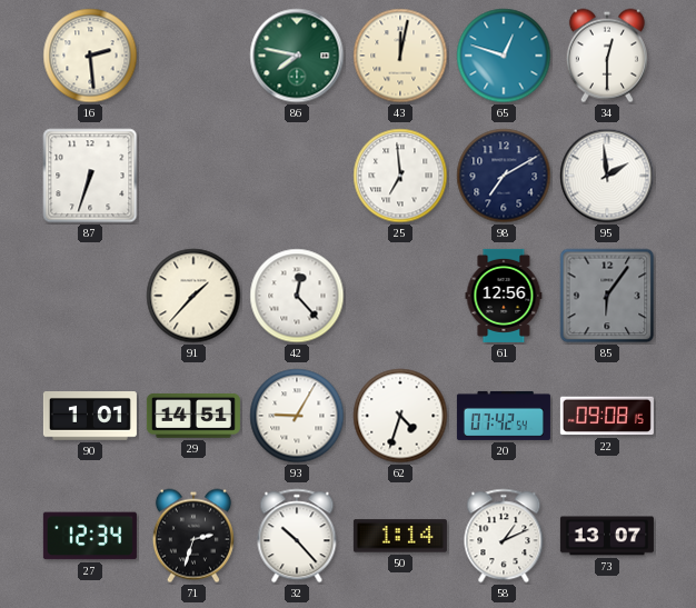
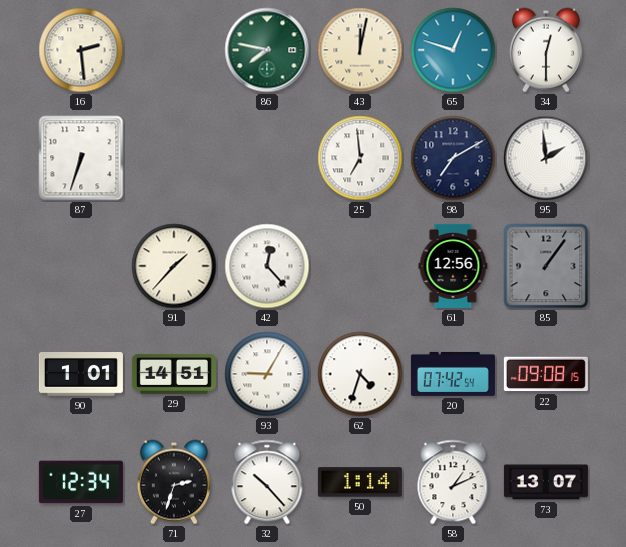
85: 6:06 -> 1:06 (546, 266)
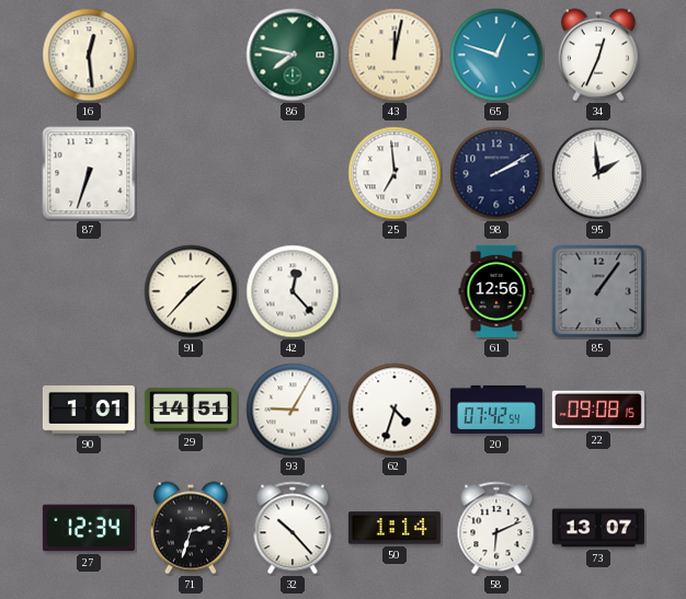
16: 2:29 -> 12:29 (89, 55)
34: 12:30 -> 12:34 (598, 55)
98: 7:10 -> 2:10 (496, 173)
58: 1:11 -> 6:11 (496, 528)
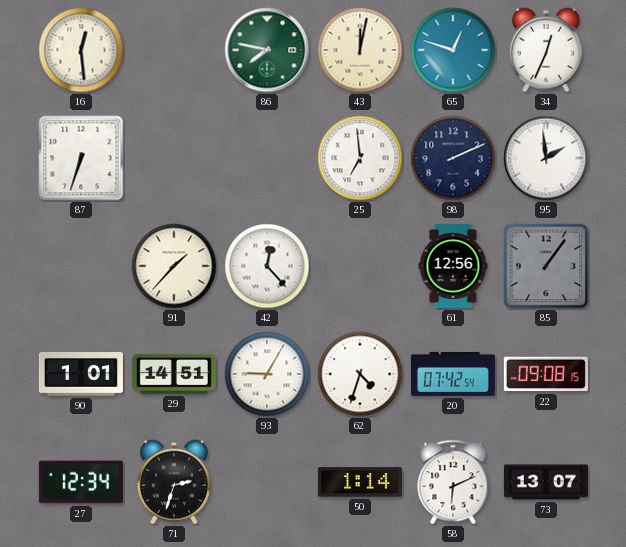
98: 2:10 -> 2:11 (453, 158)
32: 10:23 -> none (293, 528)
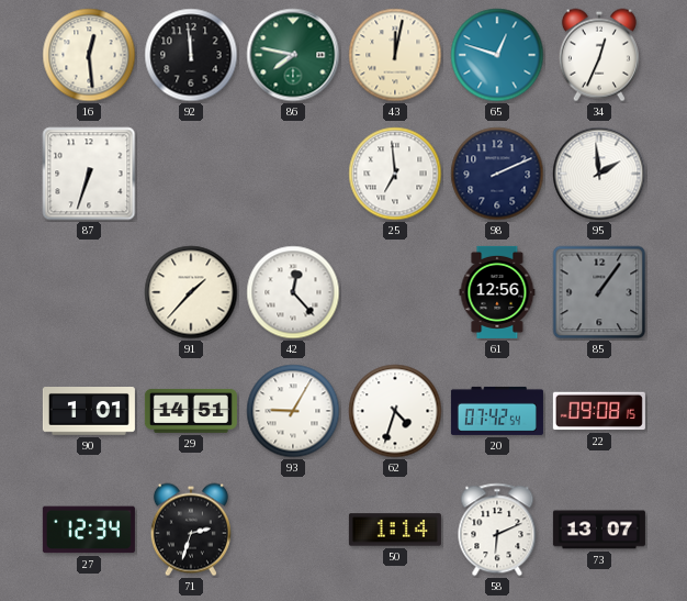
92: none -> 11:59 (191, 55)
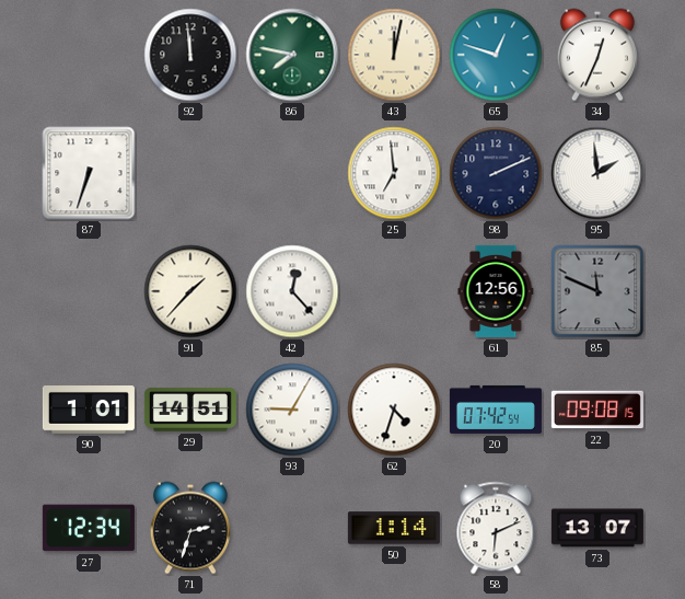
16: 12:29 -> none (89, 55)
85: 1:06 -> 11:49 (597, 291)
